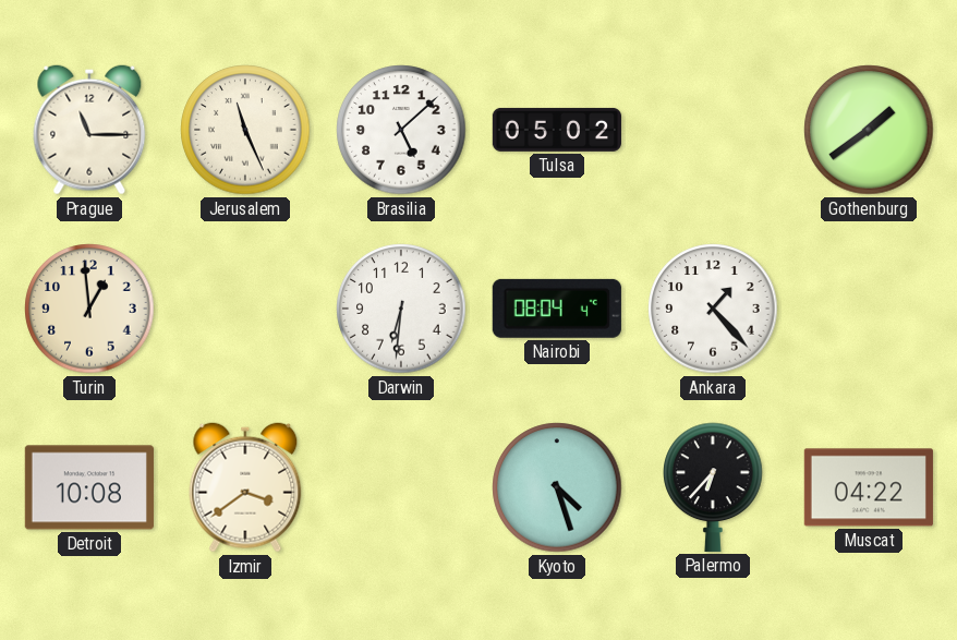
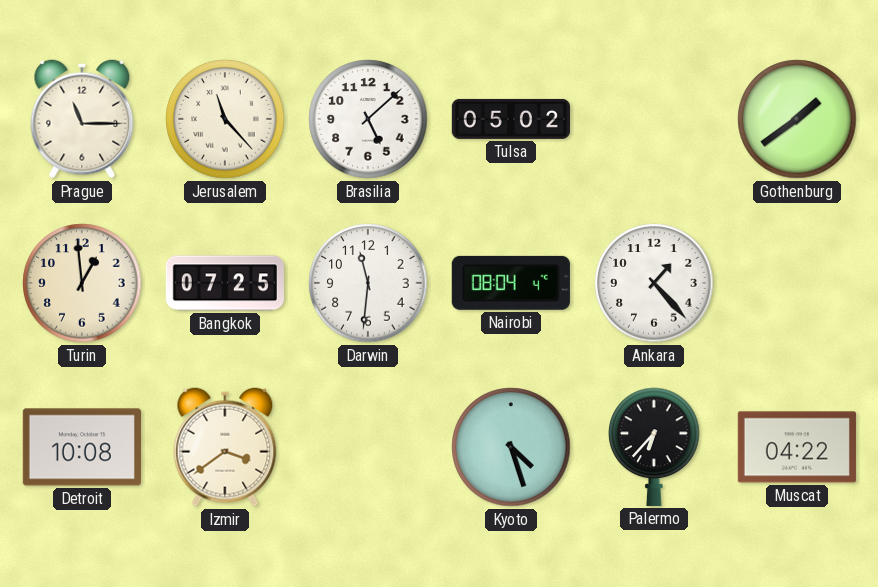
Jerusalem: 11:26 -> 11:23 (225, 119)
Bangkok: none -> 07:25 (225, 283)
Darwin: 6:31 -> 11:31 (368, 283)
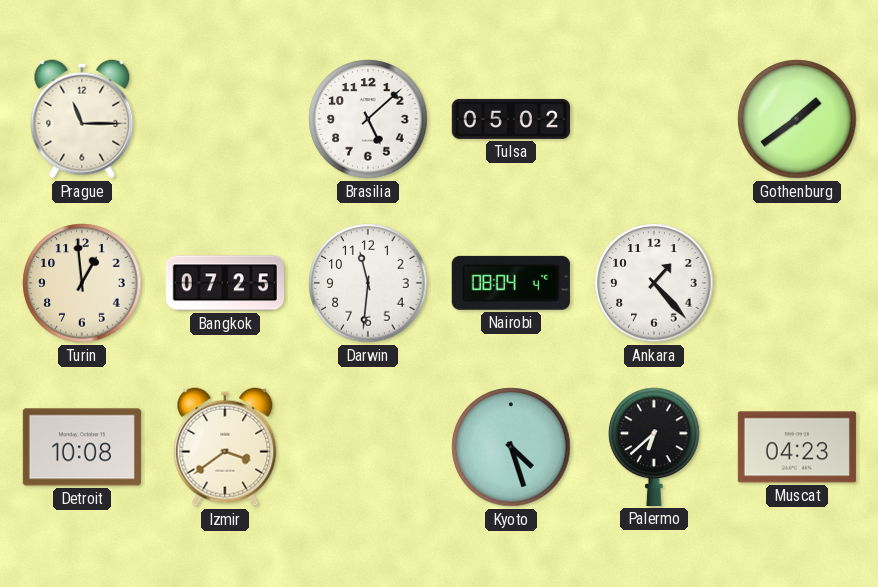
Jerusalem: 11:23 -> none (225, 119)
Palermo: 6:37 -> 6:38 (654, 447)
Muscat: 04:22 -> 04:23 (797, 447)
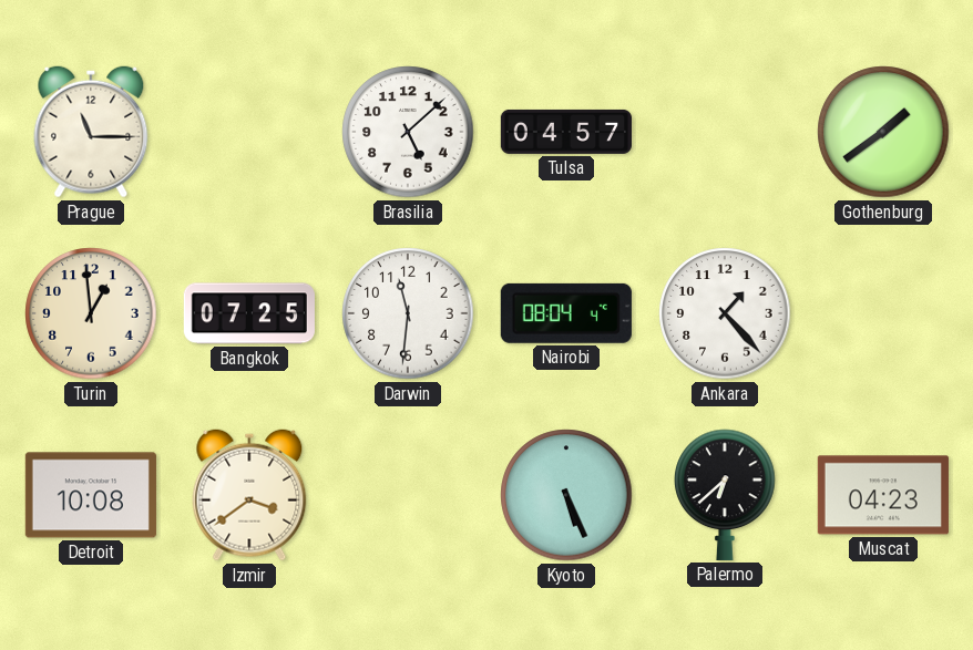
Tulsa: 05:02 -> 04:57 (566, 132)
Kyoto: 4:27 -> 5:26 (566, 495)
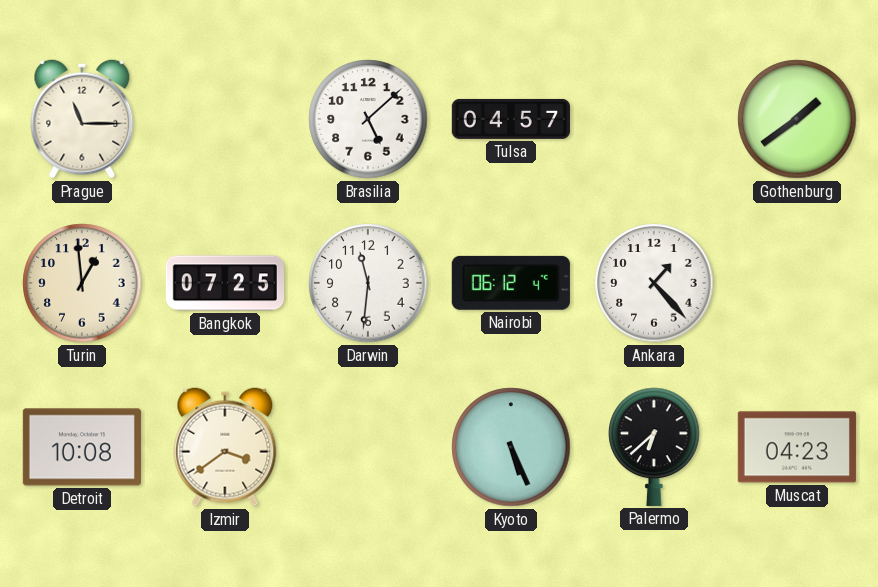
Nairobi: 08:04 -> 06:12 (511, 283)
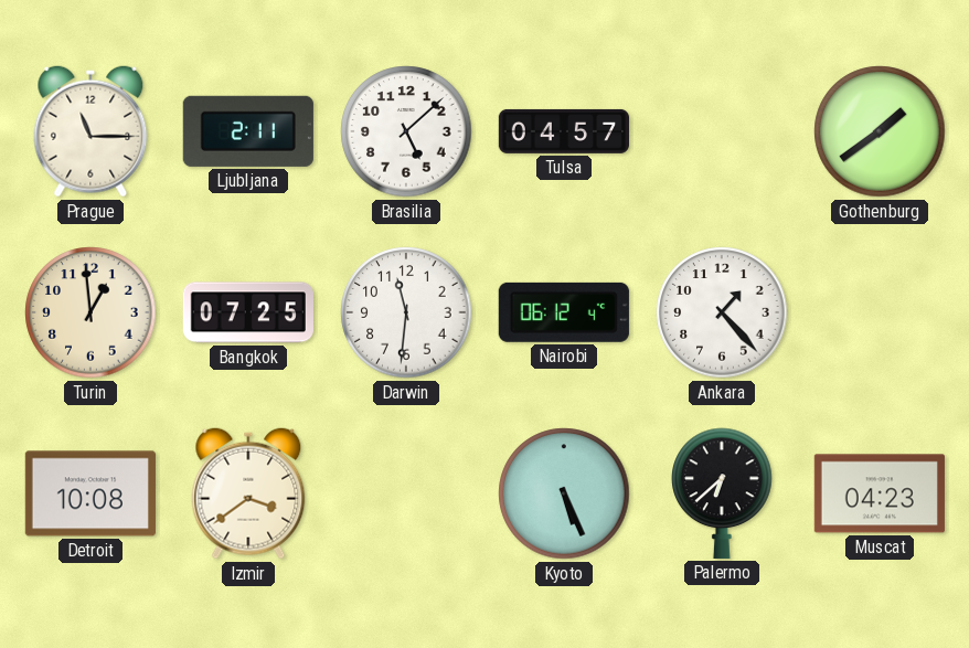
Ljubljana: none -> 2:11 (248, 131)
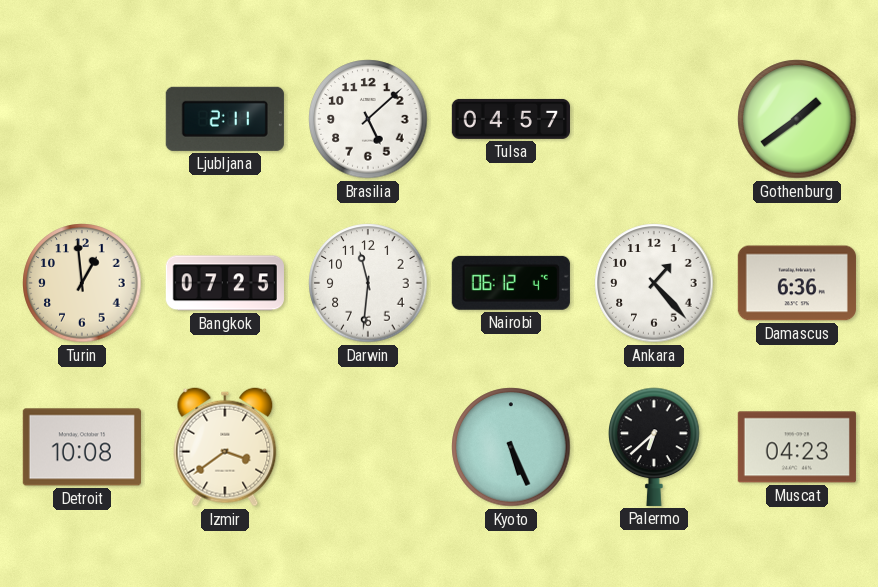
Prague: 11:15 -> none (90, 131)
Damascus: none -> 6:36 (797, 283)
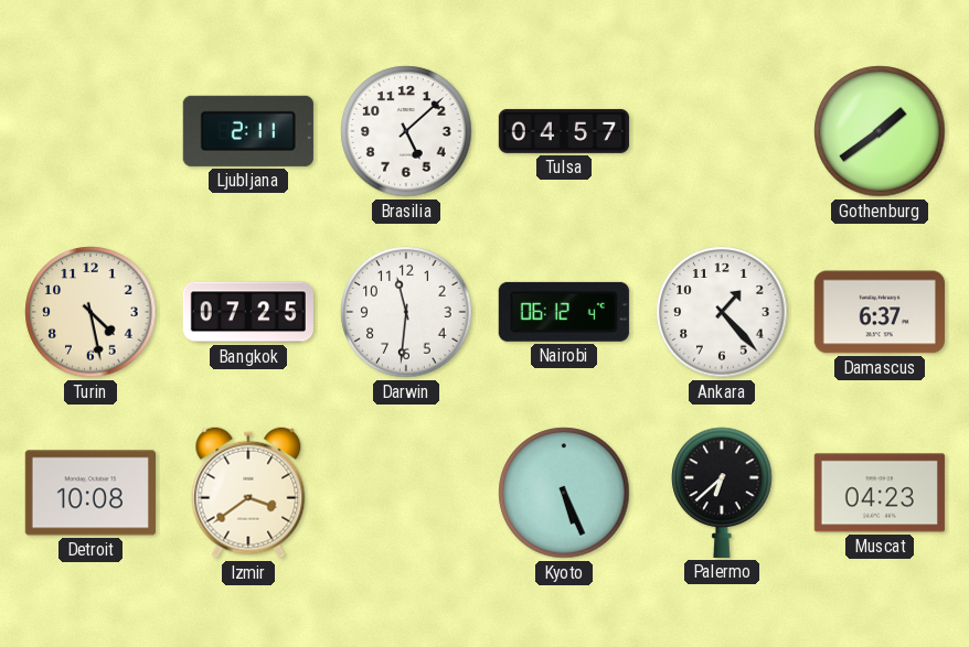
Turin: 12:59 -> 4:28 (90, 312)
Damascus: 6:36 -> 6:37 (880, 312)
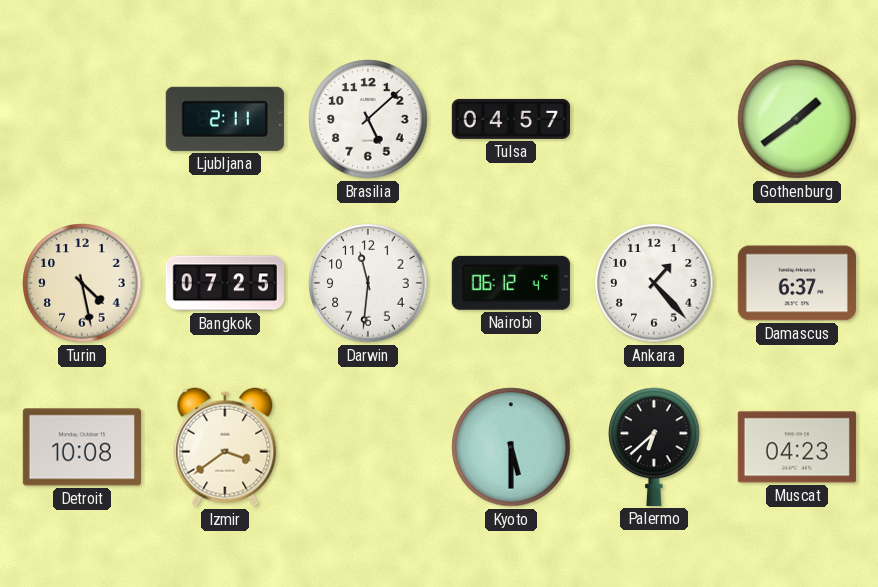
Kyoto: 5:26 -> 5:30 (511, 447)
